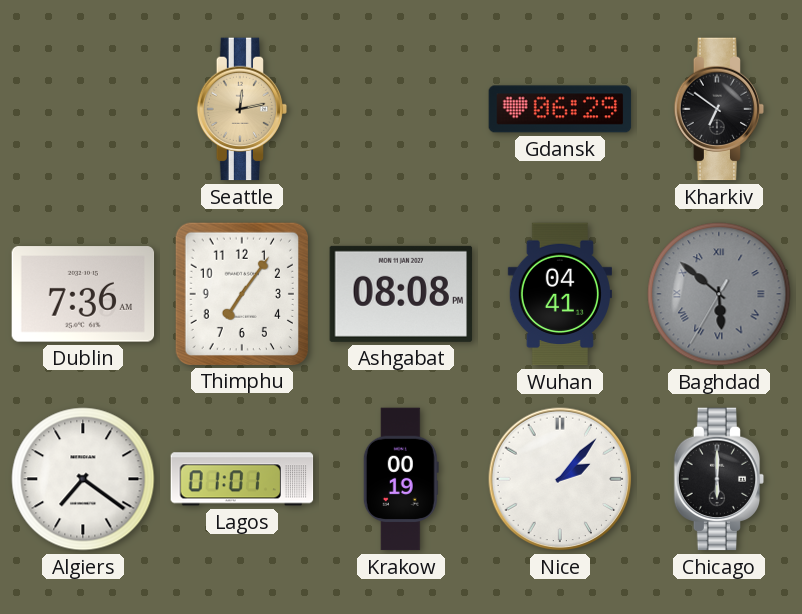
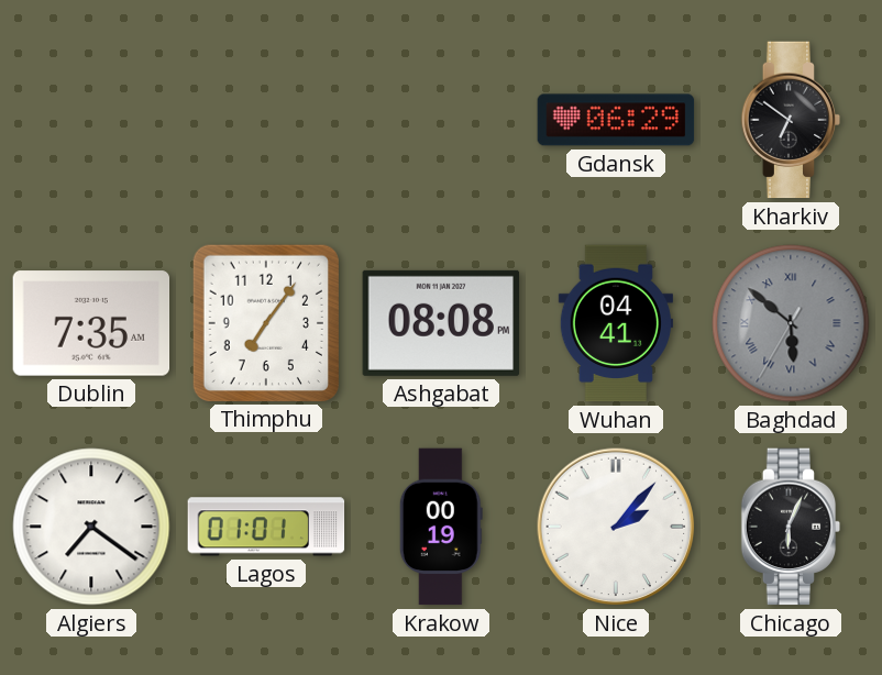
Seattle: 12:13 -> none (242, 109)
Dublin: 7:36 -> 7:35 (91, 323)
Chicago: 6:00 -> 6:04 (791, 527)
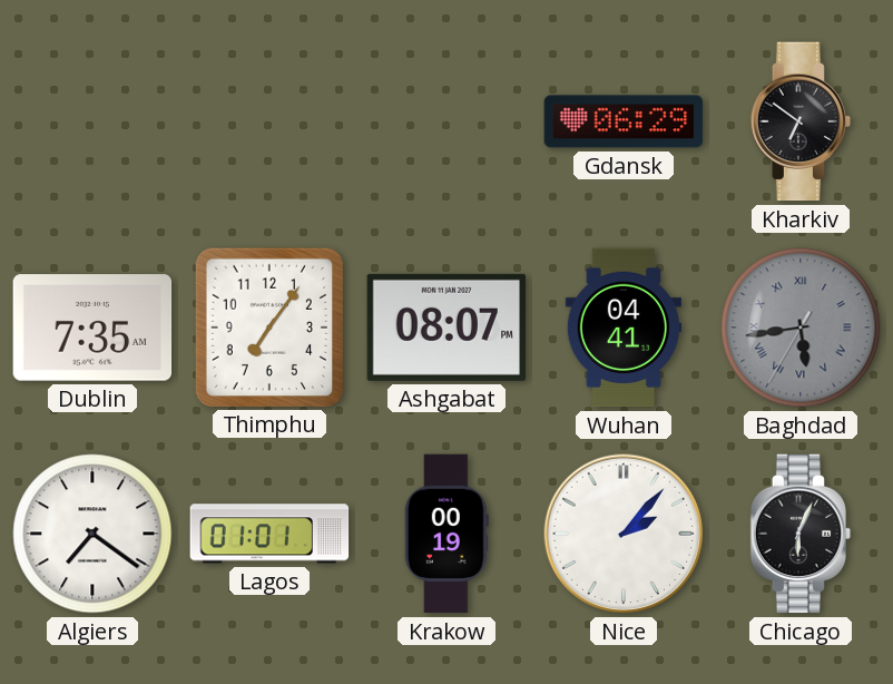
Ashgabat: 08:08 -> 08:07 (446, 328)
Baghdad: 5:51 -> 5:43 (801, 328)
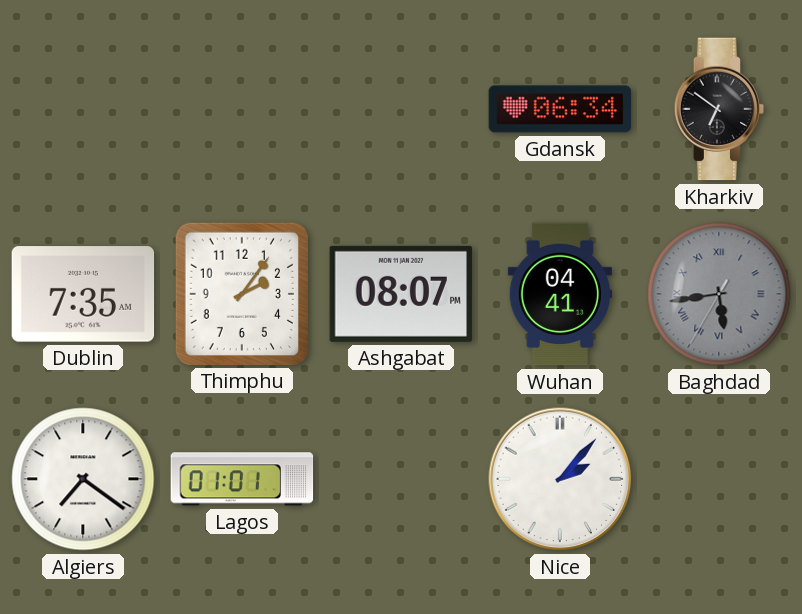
Gdansk: 06:29 -> 06:34 (560, 109)
Thimphu: 7:06 -> 2:06 (241, 293)
Krakow: 00:19 -> none (446, 534)
Chicago: 6:04 -> none (801, 534)
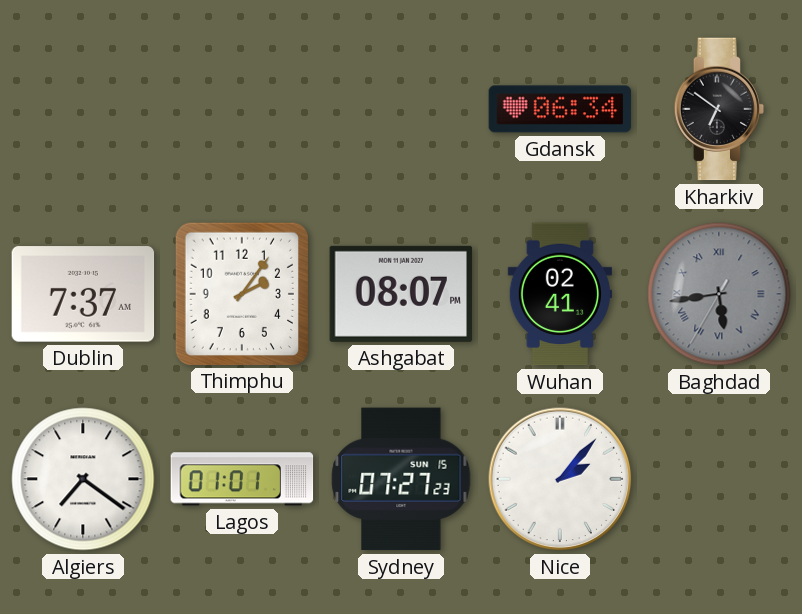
Dublin: 7:35 -> 7:37 (83, 294)
Wuhan: 04:41 -> 02:41 (560, 294)
Sydney: none -> 07:27 (401, 479)
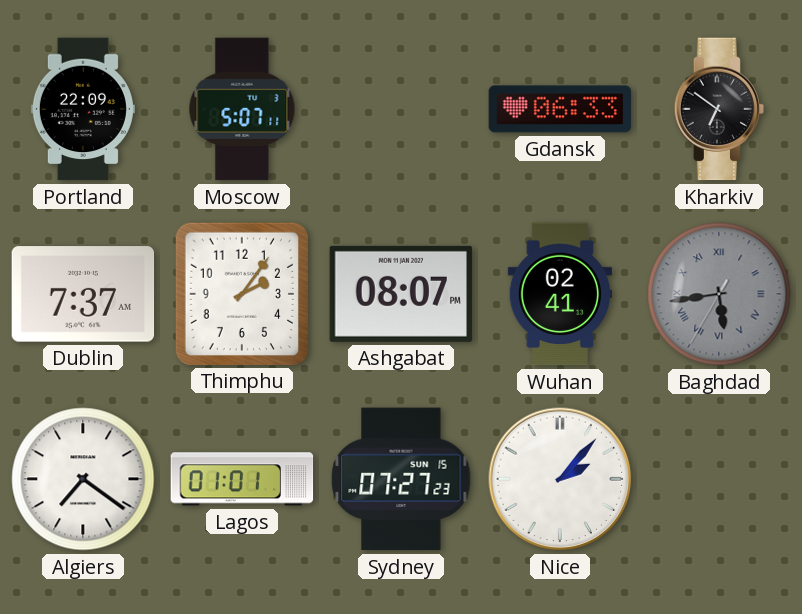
Portland: none -> 22:09 (83, 109)
Moscow: none -> 5:07 (242, 109)
Gdansk: 06:34 -> 06:33 (560, 109)
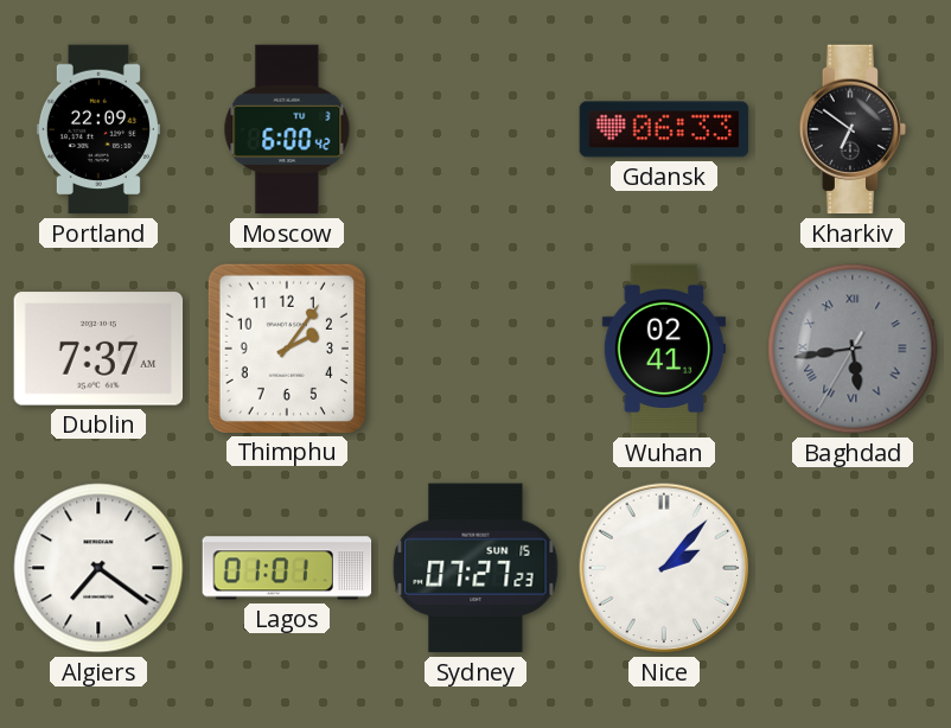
Moscow: 5:07 -> 6:00 (287, 129)
Ashgabat: 08:07 -> none (401, 294)
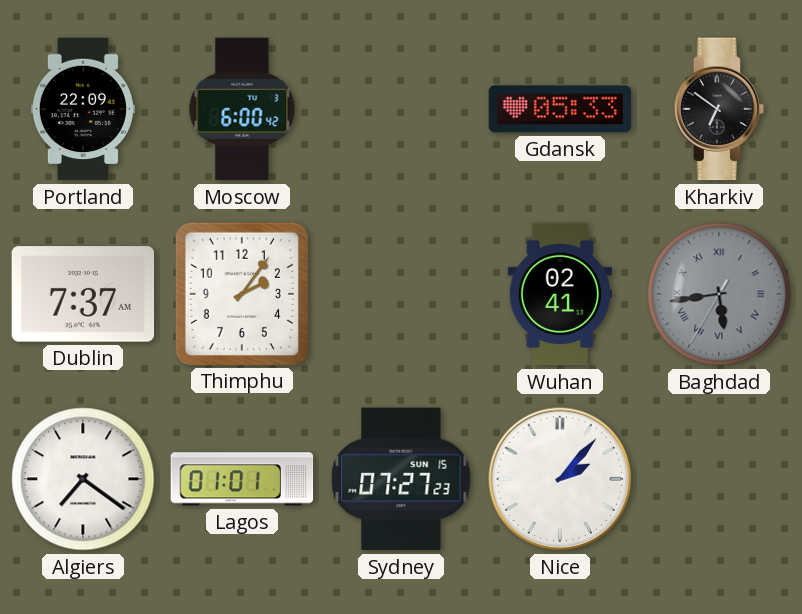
Gdansk: 06:33 -> 05:33 (560, 109)
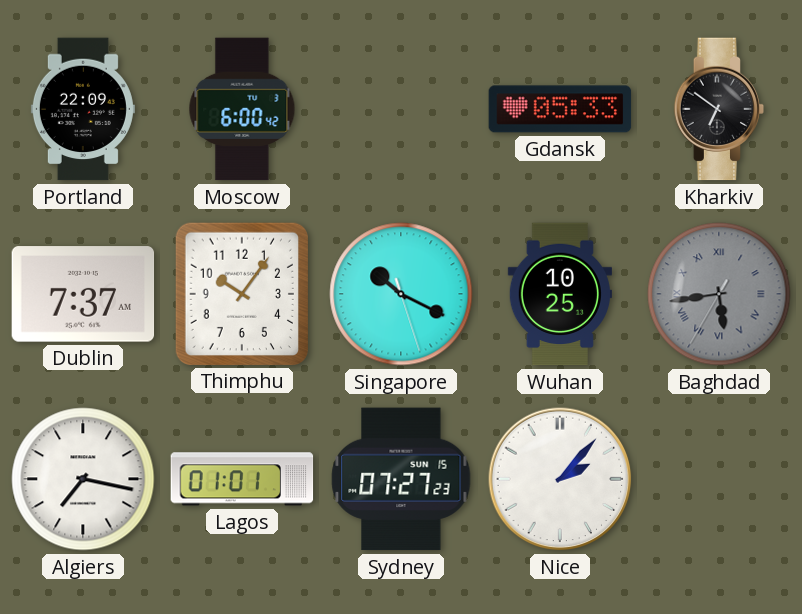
Thimphu: 2:06 -> 10:06 (241, 293)
Singapore: none -> 10:19 (401, 294)
Wuhan: 02:41 -> 10:25 (560, 294)
Algiers: 7:21 -> 7:17 (83, 479)
